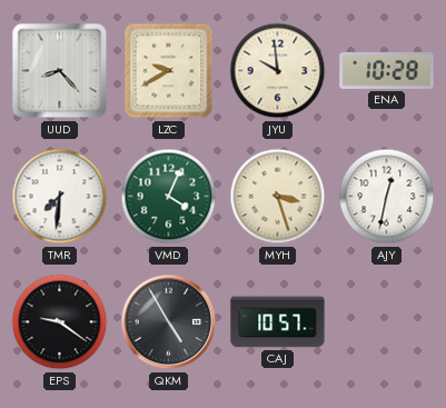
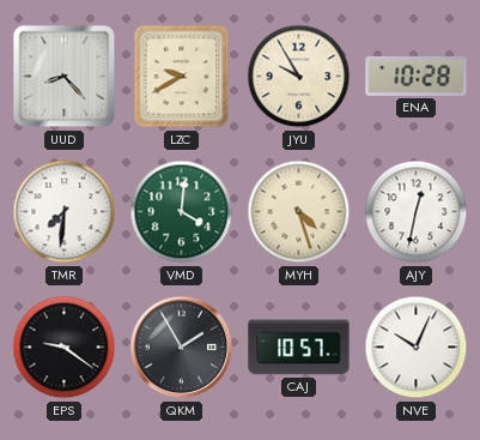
JYU: 9:59 -> 9:55 (299, 77)
VMD: 4:04 -> 4:01 (182, 212)
MYH: 3:27 -> 4:27 (299, 212)
QKM: 4:55 -> 1:55 (182, 348)
NVE: none -> 10:04 (417, 348)
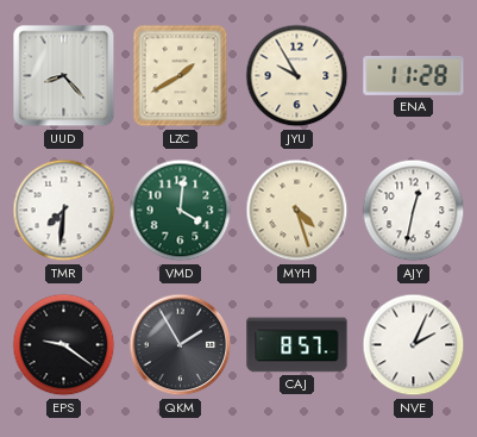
LZC: 9:40 -> 1:40 (181, 76)
ENA: 10:28 -> 11:28 (414, 75)
CAJ: 10:57 -> 8:57 (297, 345)
NVE: 10:04 -> 2:04 (414, 345)
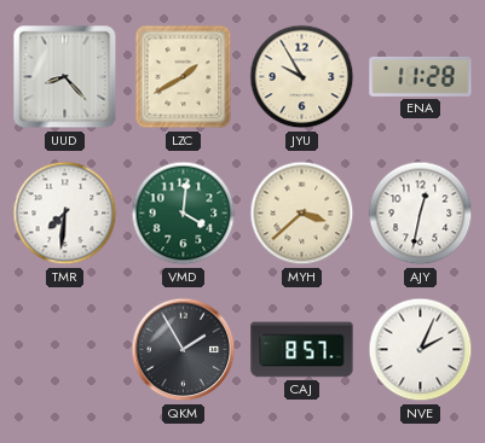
MYH: 4:27 -> 3:38 (302, 214)
EPS: 9:21 -> none (64, 345)
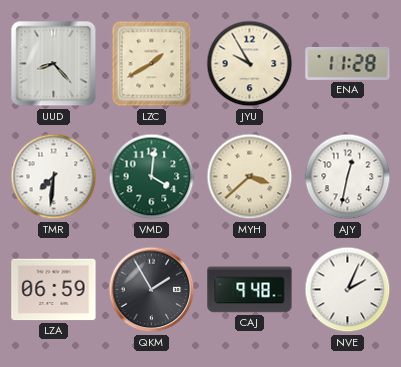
LZA: none -> 06:59 (54, 290)
CAJ: 8:57 -> 9:48 (250, 290)
